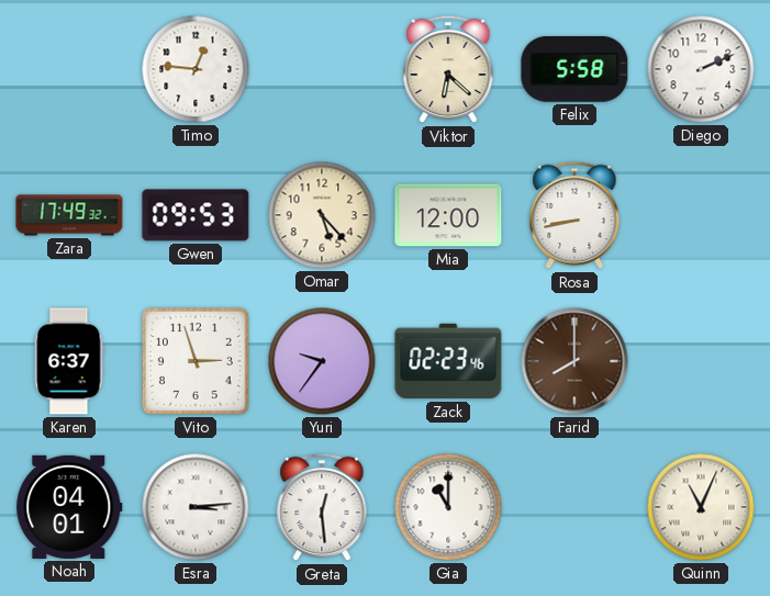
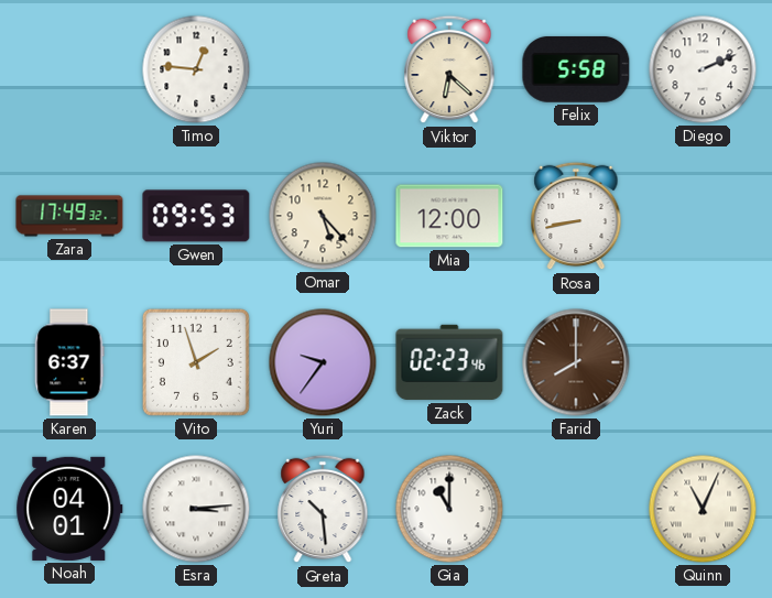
Vito: 2:57 -> 1:57 (196, 362)
Greta: 12:29 -> 10:29 (323, 509)
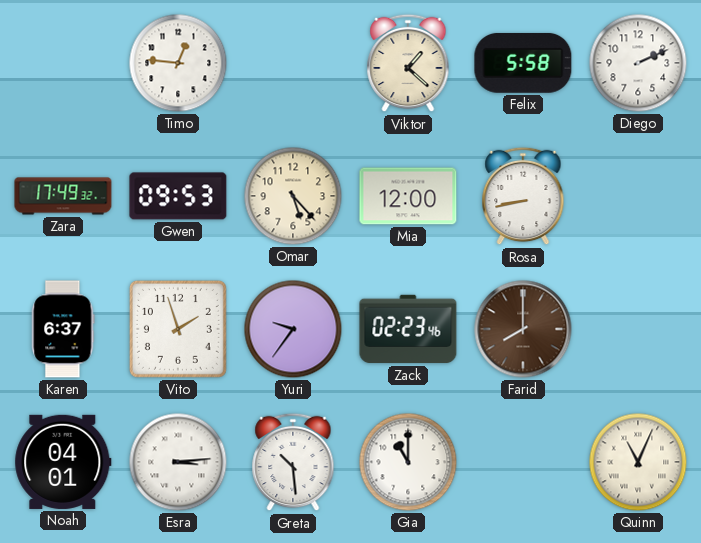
Viktor: 6:22 -> 1:22 (408, 63)
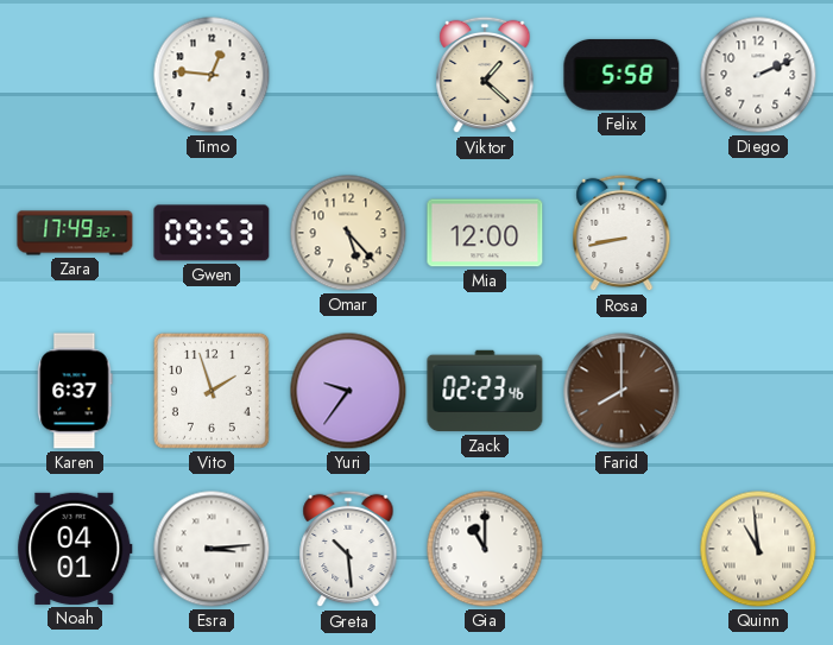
Quinn: 11:04 -> 10:59 (758, 549)
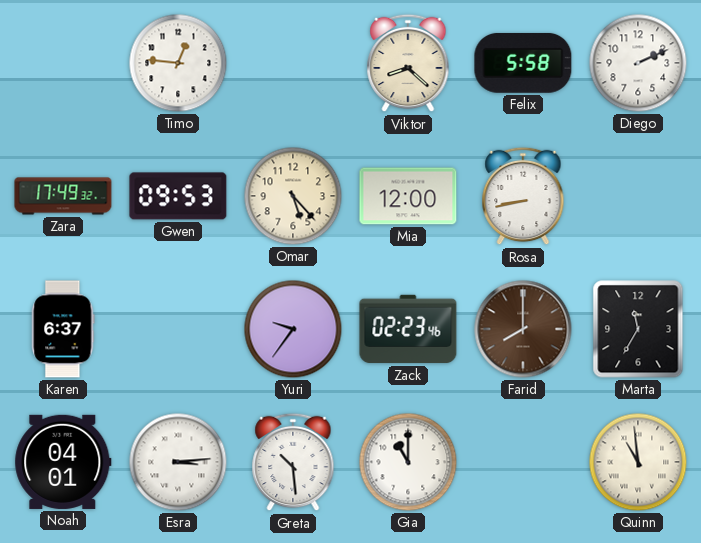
Viktor: 1:22 -> 8:22 (408, 63)
Vito: 1:57 -> none (212, 391)
Marta: none -> 11:35 (638, 329)
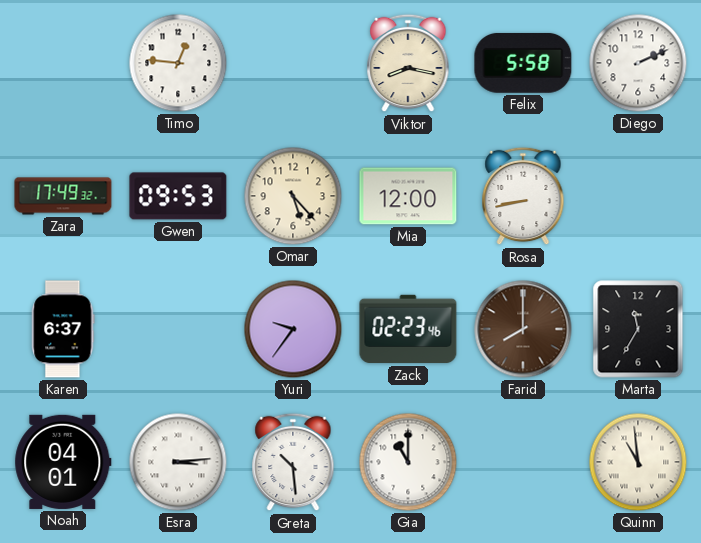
Viktor: 8:22 -> 8:17 (408, 63)
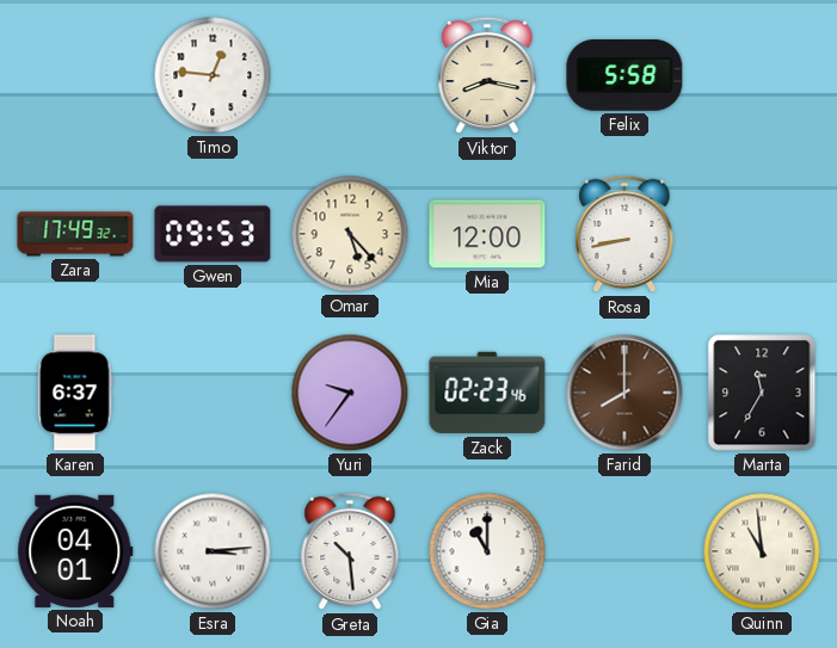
Diego: 2:11 -> none (638, 63)
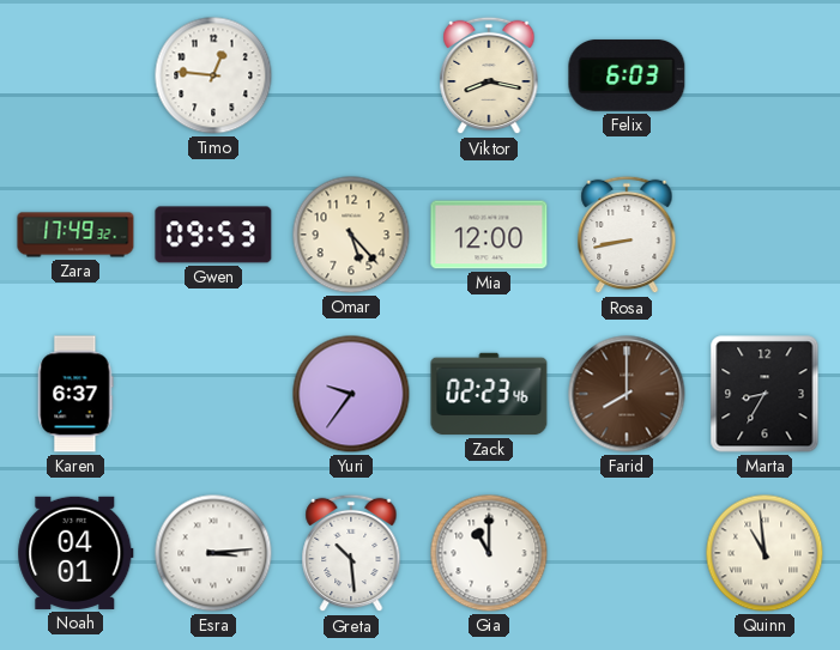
Felix: 5:58 -> 6:03 (627, 75)
Marta: 11:35 -> 8:35 (765, 394)
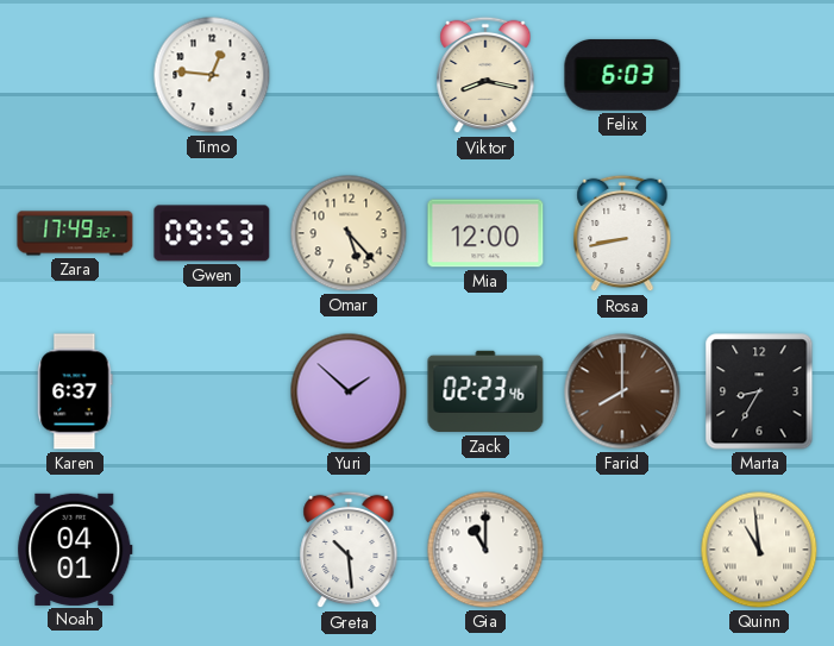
Yuri: 9:36 -> 1:52 (349, 391)
Esra: 3:14 -> none (213, 553)
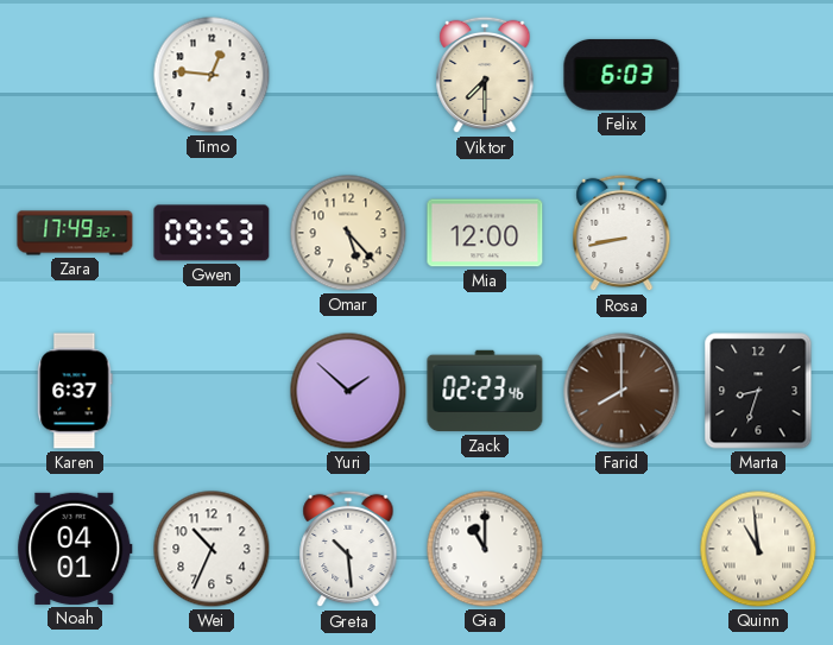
Viktor: 8:17 -> 7:30 (485, 75)
Marta: 8:35 -> 8:33 (758, 391)
Wei: none -> 10:34 (212, 549)
